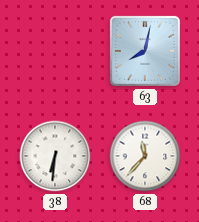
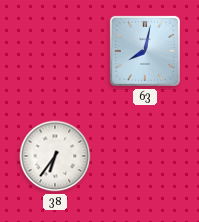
38: 6:31 -> 6:36 (55, 156)
68: 11:37 -> none (145, 156)
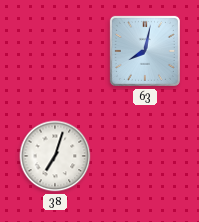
38: 6:36 -> 7:03 (55, 156)
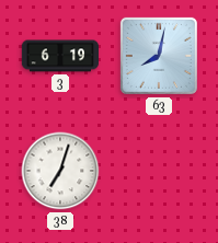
3: none -> 6:19 (59, 56)
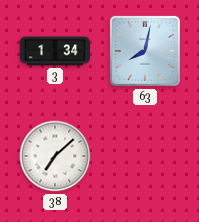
3: 6:19 -> 1:34 (54, 51)
38: 7:03 -> 7:08 (55, 156)
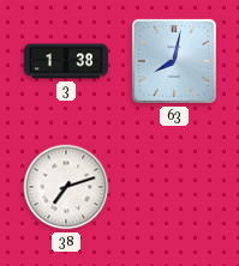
3: 1:34 -> 1:38 (65, 61)
38: 7:08 -> 7:12 (66, 187)
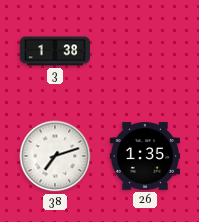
63: 8:02 -> none (174, 61)
26: none -> 1:35 (144, 156)
